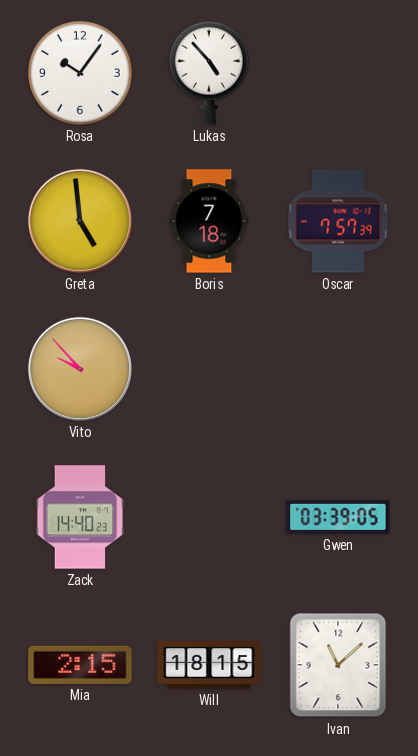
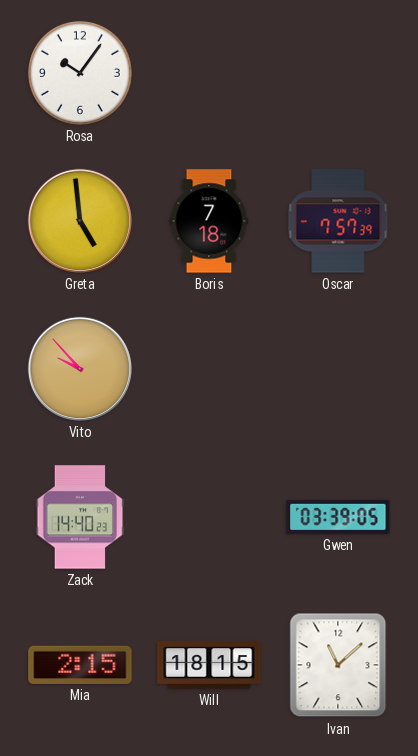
Lukas: 4:53 -> none (209, 73)
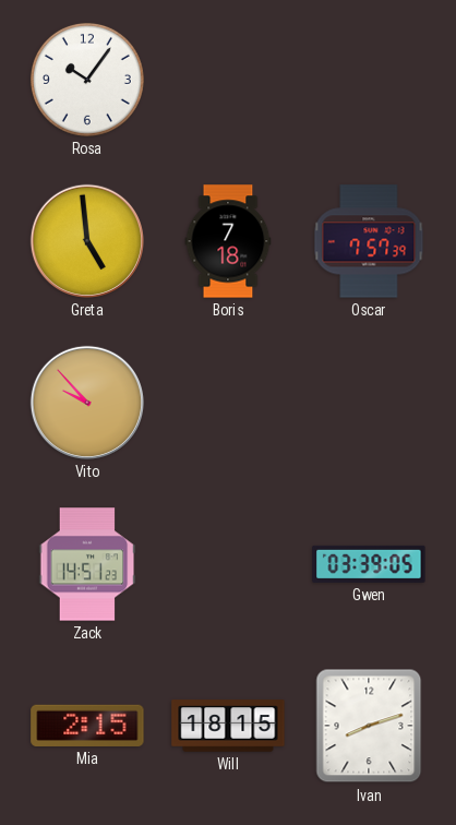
Zack: 14:40 -> 14:51 (87, 564)
Ivan: 11:08 -> 8:12 (369, 726)
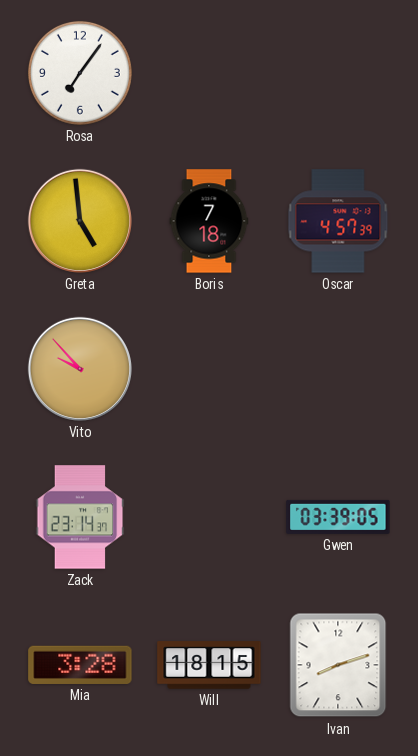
Rosa: 10:06 -> 7:06 (80, 73)
Oscar: 7:57 -> 4:57 (338, 221)
Zack: 14:51 -> 23:14 (80, 517)
Mia: 2:15 -> 3:28 (80, 665)
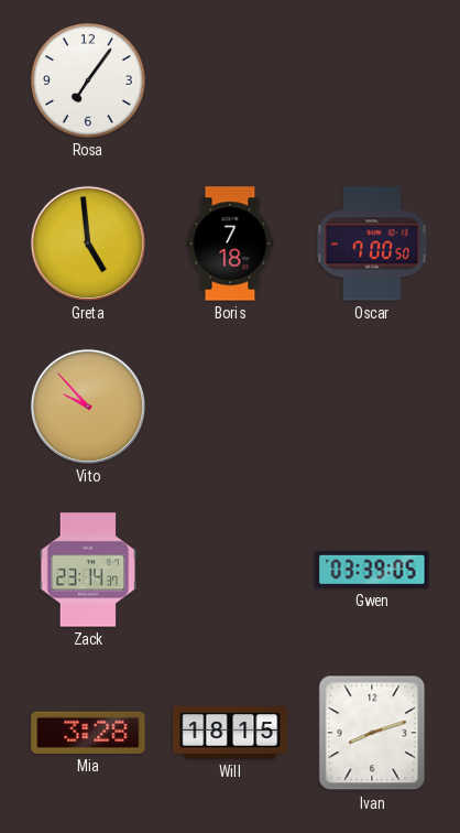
Oscar: 4:57 -> 7:00 (372, 244)
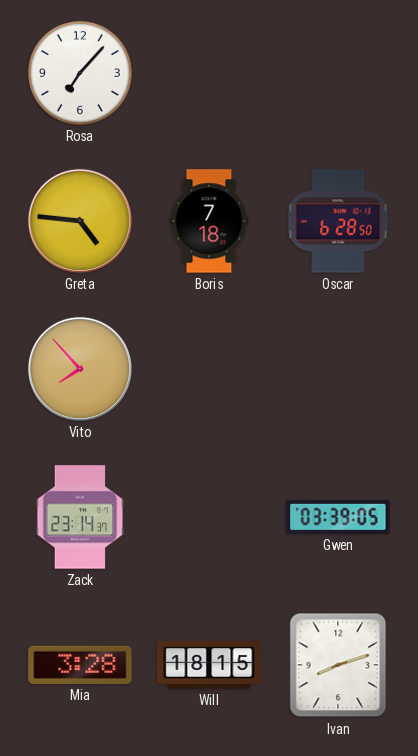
Rosa: 7:06 -> 7:07 (80, 73)
Greta: 4:59 -> 4:46 (80, 221)
Oscar: 7:00 -> 6:28 (338, 221)
Vito: 9:53 -> 7:53 (80, 369)
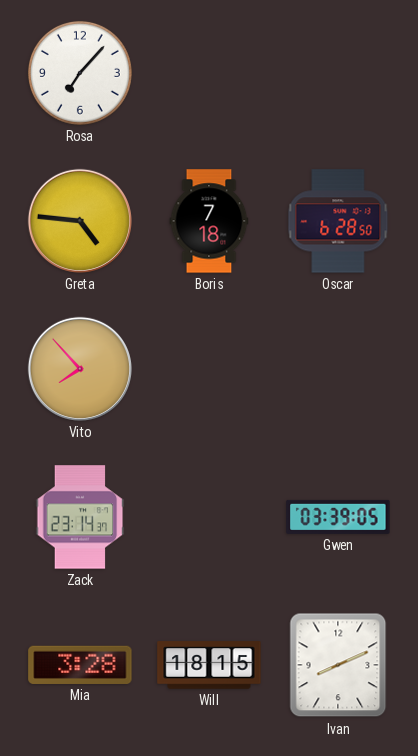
Ivan: 8:12 -> 8:11 (338, 665)
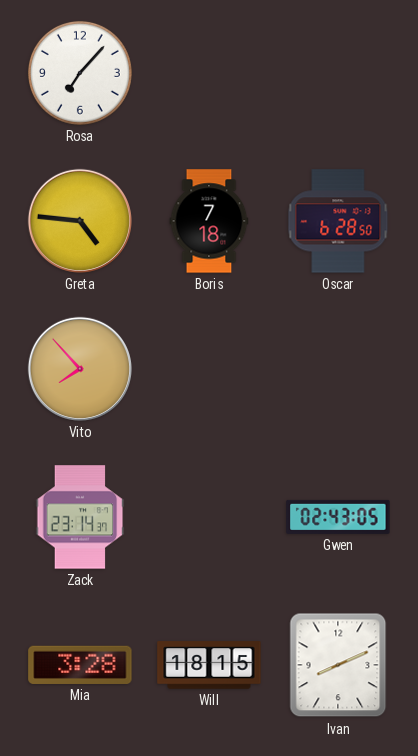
Gwen: 03:39 -> 02:43 (338, 517)
